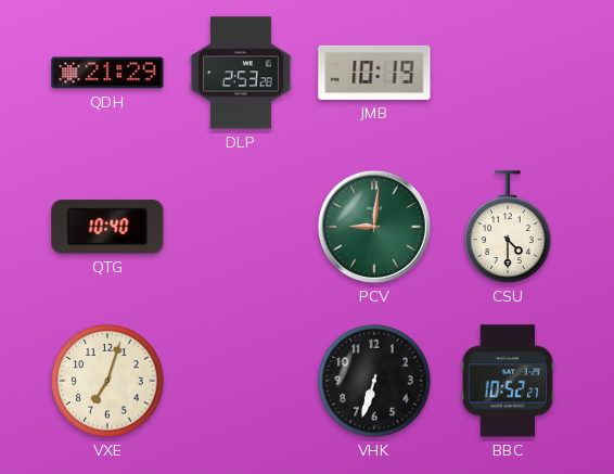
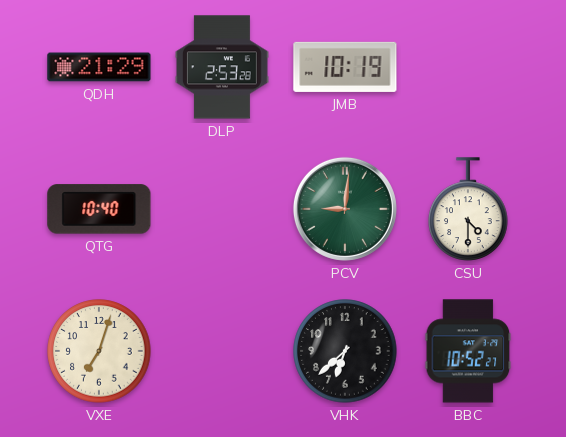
VHK: 6:33 -> 6:38 (345, 351)
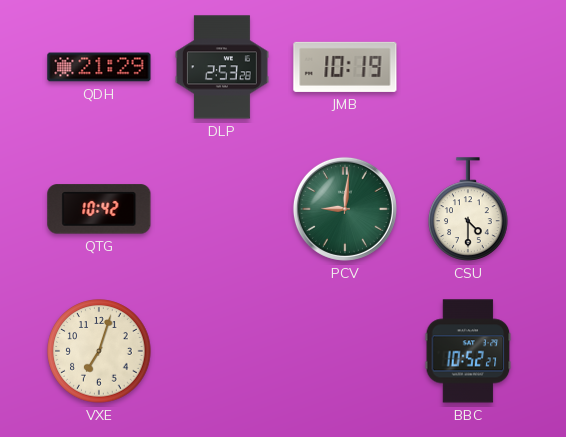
QTG: 10:40 -> 10:42 (99, 209)
VHK: 6:38 -> none (345, 351)
